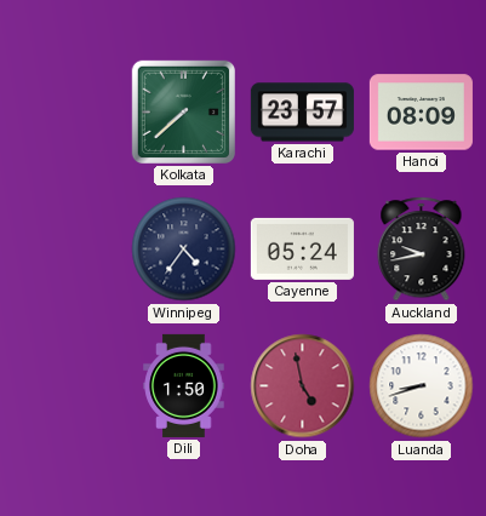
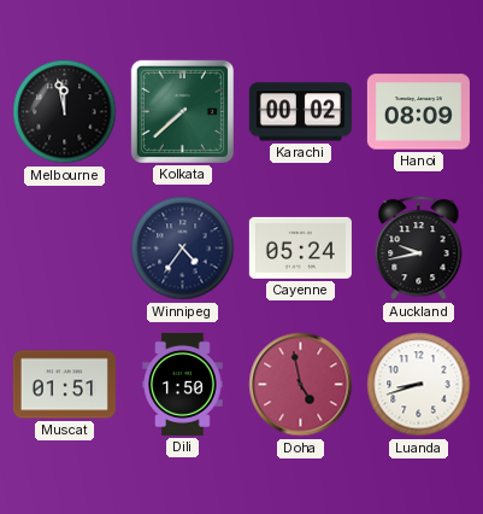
Melbourne: none -> 11:58 (65, 112)
Karachi: 23:57 -> 00:02 (300, 112)
Muscat: none -> 01:51 (64, 385)
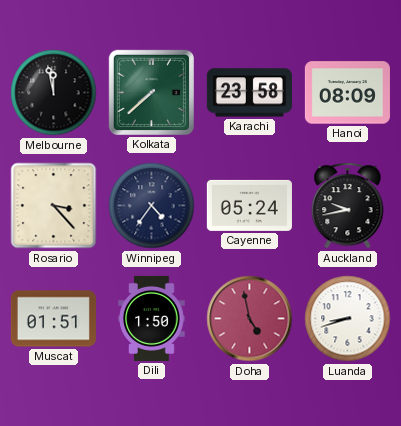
Karachi: 00:02 -> 23:58 (249, 93)
Rosario: none -> 3:23 (54, 206)
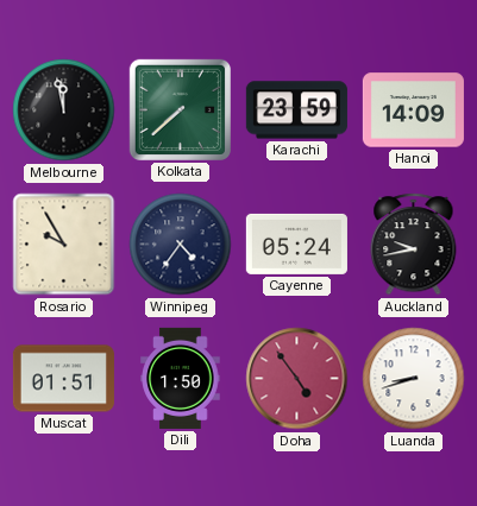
Karachi: 23:58 -> 23:59 (296, 110)
Hanoi: 08:09 -> 14:09 (413, 110)
Rosario: 3:23 -> 9:55 (64, 245)
Doha: 4:58 -> 4:54 (297, 379)
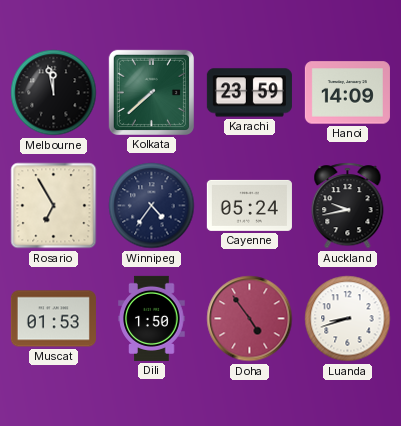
Rosario: 9:55 -> 6:55 (54, 206)
Muscat: 01:51 -> 01:53 (53, 319)
